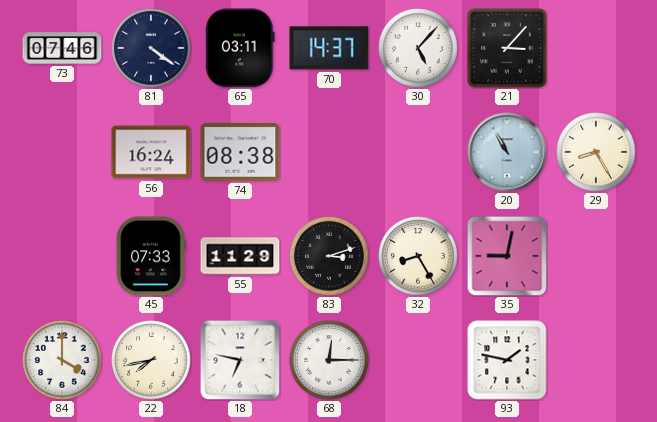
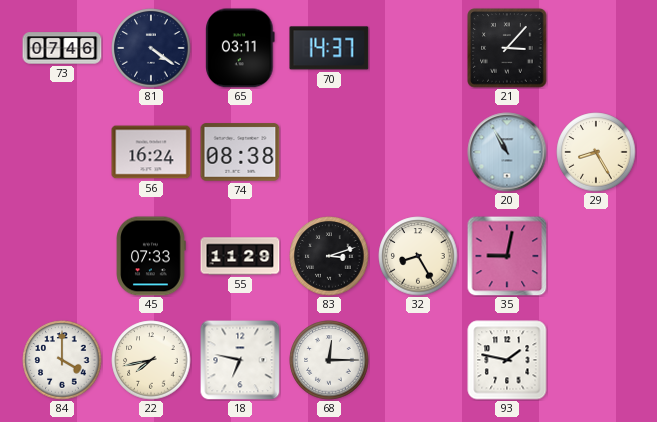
30: 5:07 -> none (418, 48)
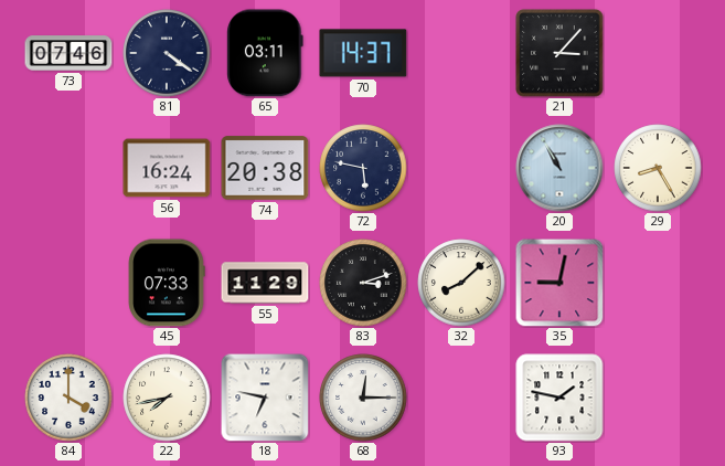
74: 08:38 -> 20:38 (265, 168)
72: none -> 5:47 (363, 168)
32: 8:25 -> 8:08 (461, 283)
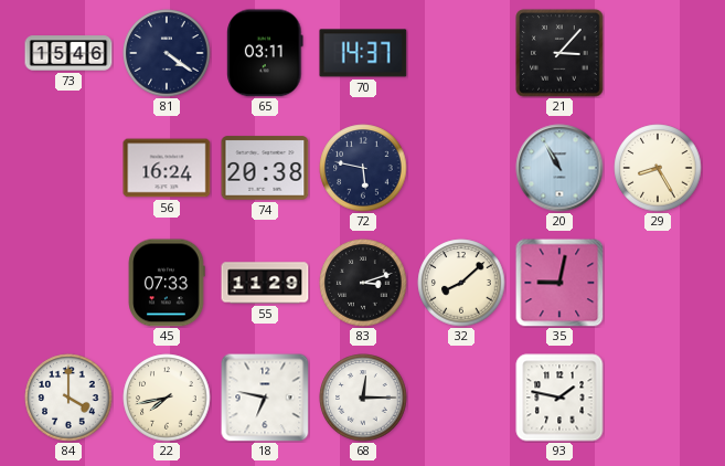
73: 07:46 -> 15:46 (68, 53)
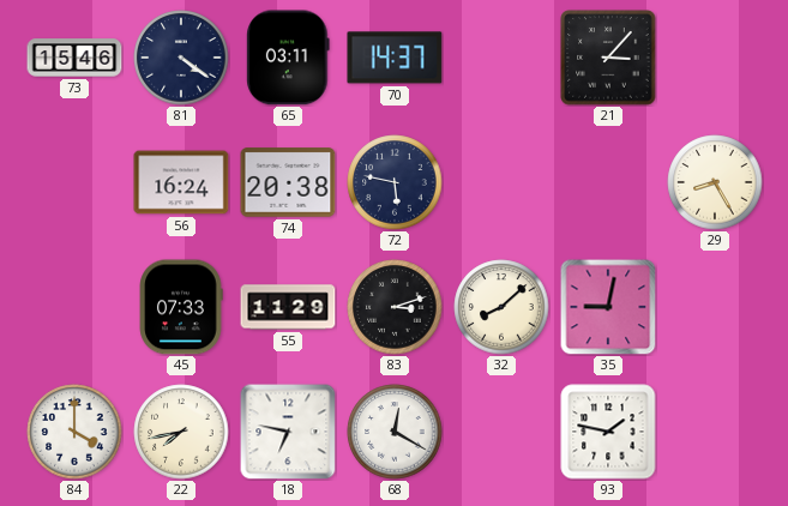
20: 10:55 -> none (559, 168)
68: 12:15 -> 12:20 (395, 432)
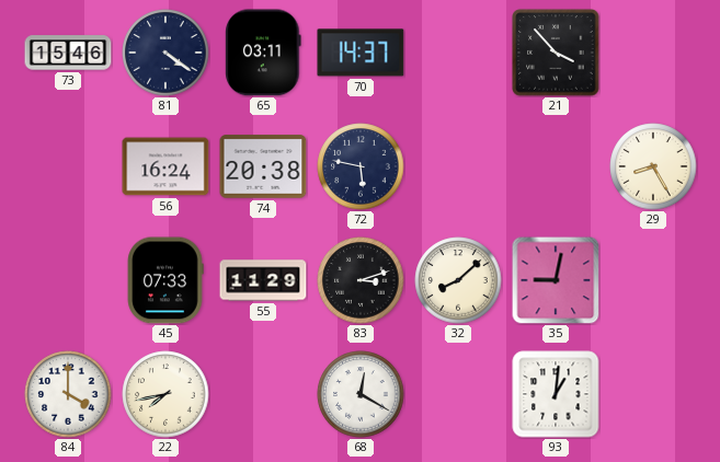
21: 3:07 -> 3:53 (556, 53)
18: 6:47 -> none (288, 432)
93: 1:47 -> 1:01 (556, 394)
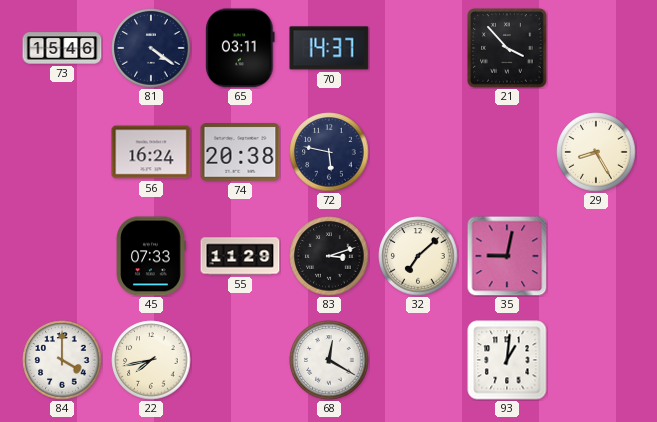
32: 8:08 -> 7:08 (418, 256)
